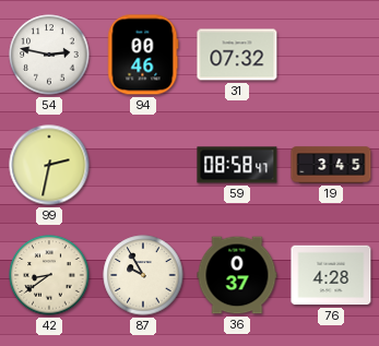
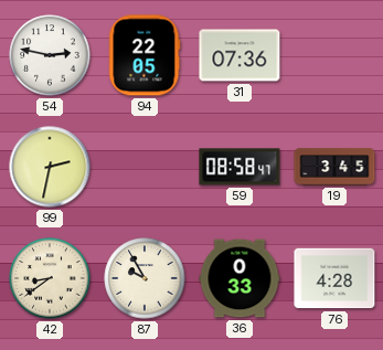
94: 00:46 -> 22:05 (145, 55)
31: 07:32 -> 07:36 (240, 55)
36: 0:37 -> 0:33 (240, 278)
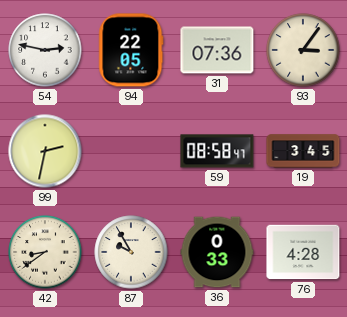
93: none -> 3:06 (303, 50)
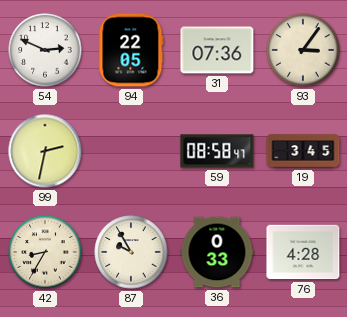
54: 2:47 -> 2:49 (45, 50)
42: 8:39 -> 8:35 (45, 252)
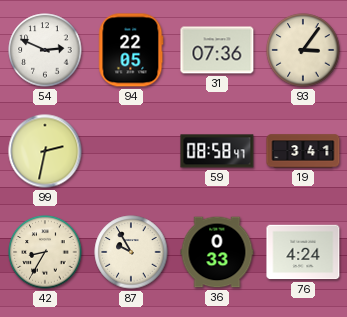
19: 3:45 -> 3:41 (303, 151)
76: 4:28 -> 4:24 (303, 252)
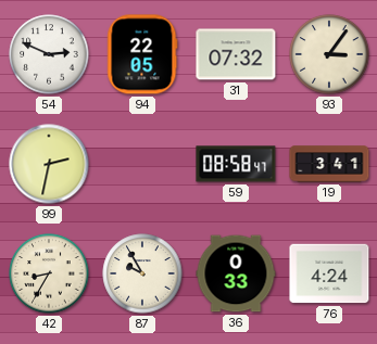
31: 07:36 -> 07:32 (236, 54)
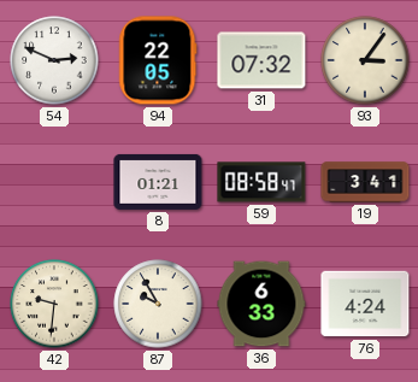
99: 2:32 -> none (49, 164)
8: none -> 01:21 (158, 182)
42: 8:35 -> 9:31 (54, 304)
36: 0:33 -> 6:33 (261, 304)
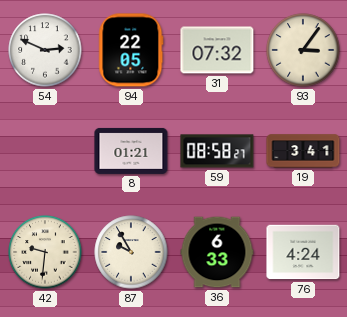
59: 08:58:47 -> 08:58:27 (217, 151)
